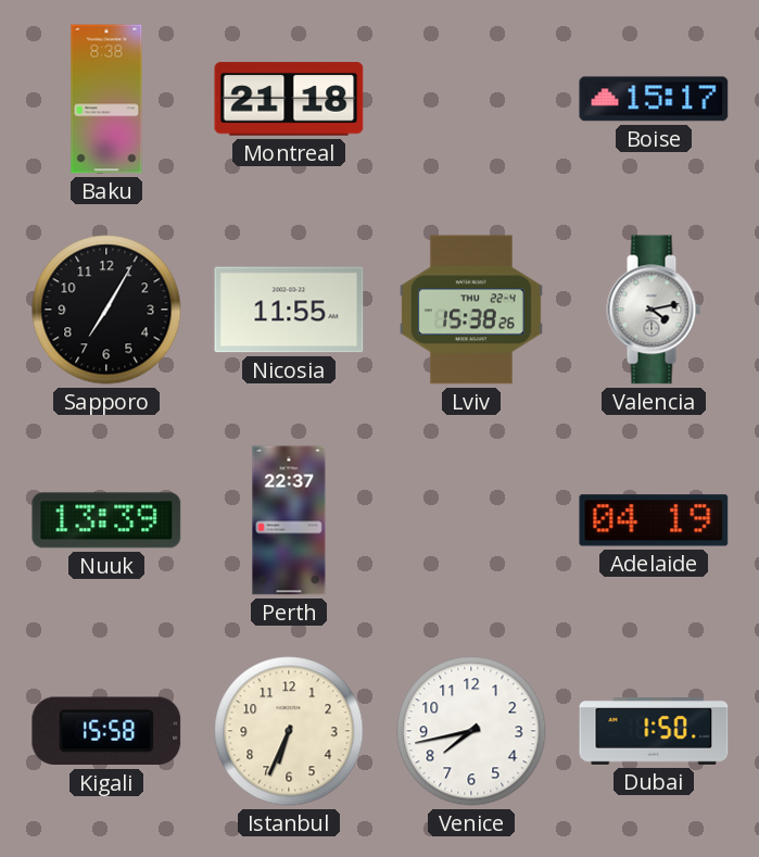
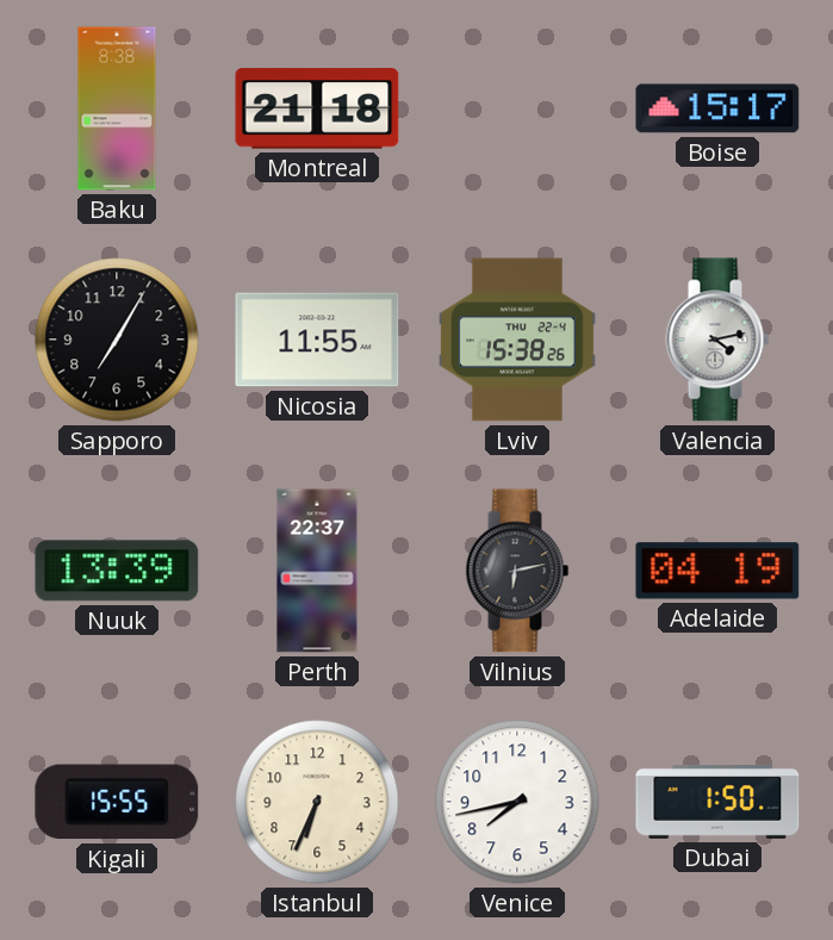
Vilnius: none -> 6:13 (517, 571)
Kigali: 15:58 -> 15:55 (117, 802)
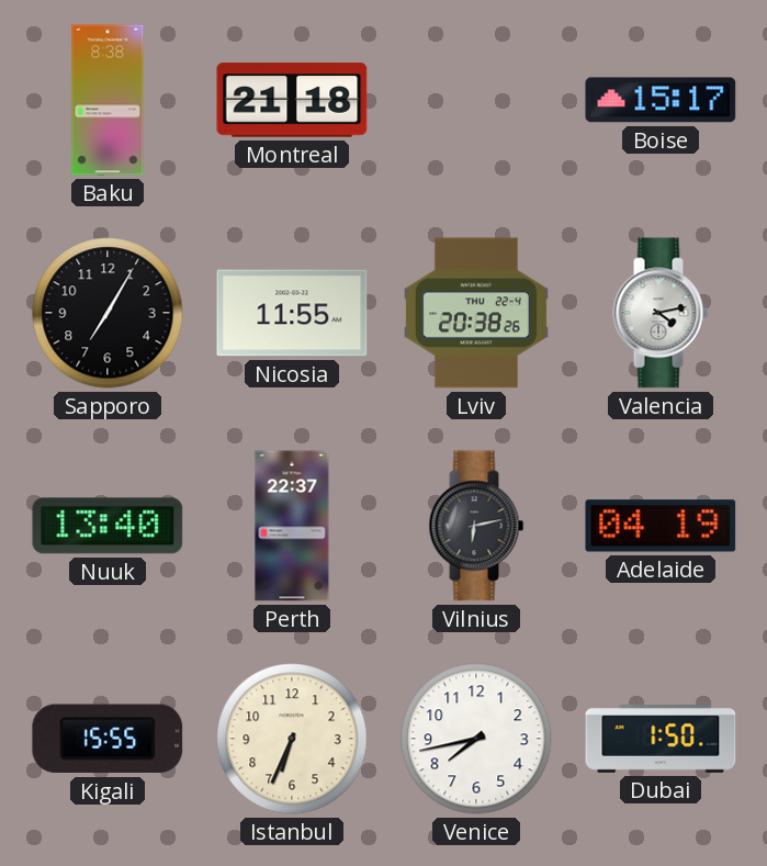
Lviv: 15:38 -> 20:38 (476, 313)
Nuuk: 13:39 -> 13:40 (108, 526)
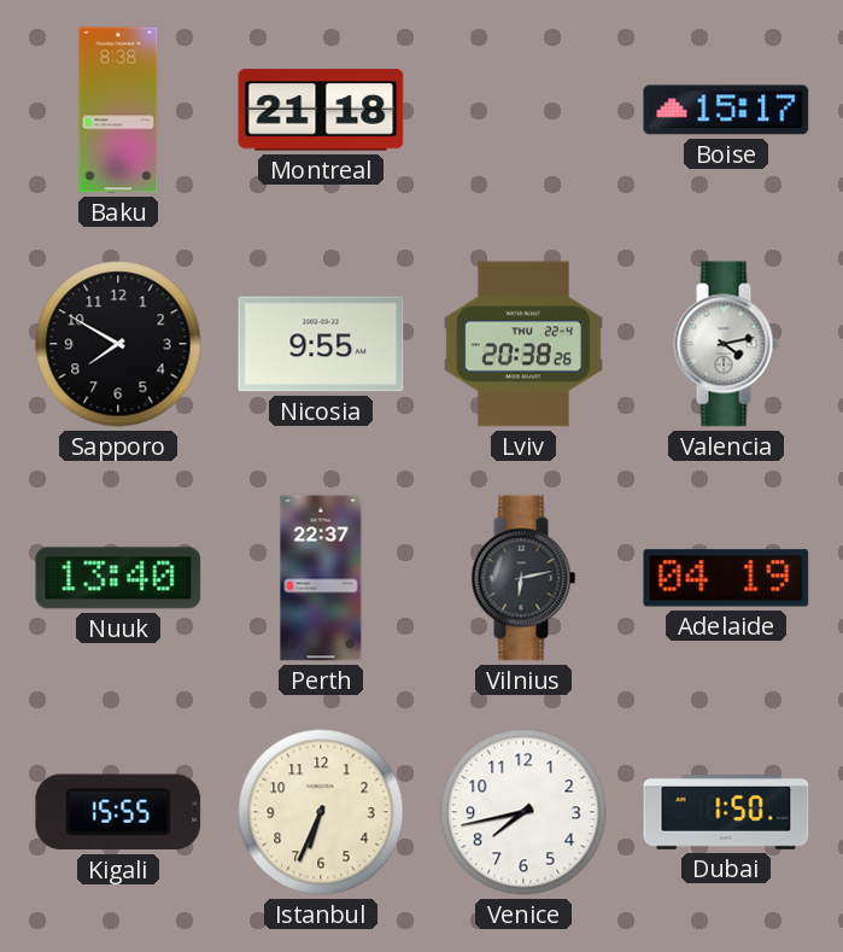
Sapporo: 7:05 -> 7:50 (118, 344)
Nicosia: 11:55 -> 9:55 (321, 344)
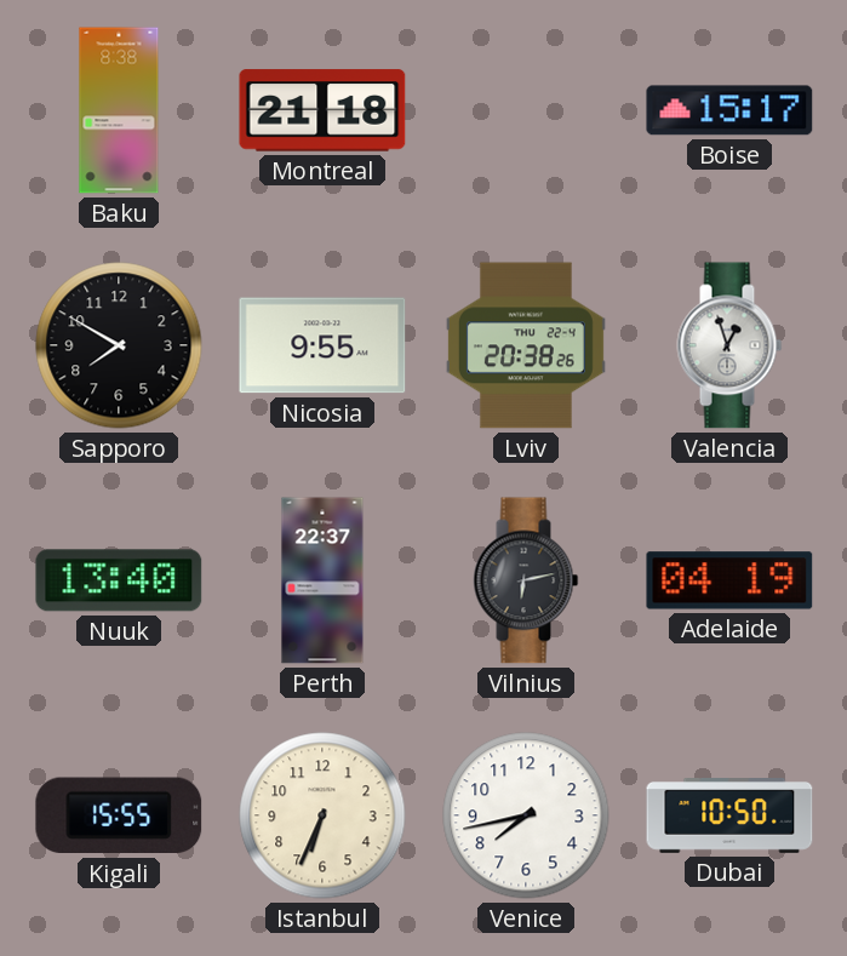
Valencia: 4:13 -> 12:57 (729, 345)
Dubai: 1:50 -> 10:50 (729, 817)
